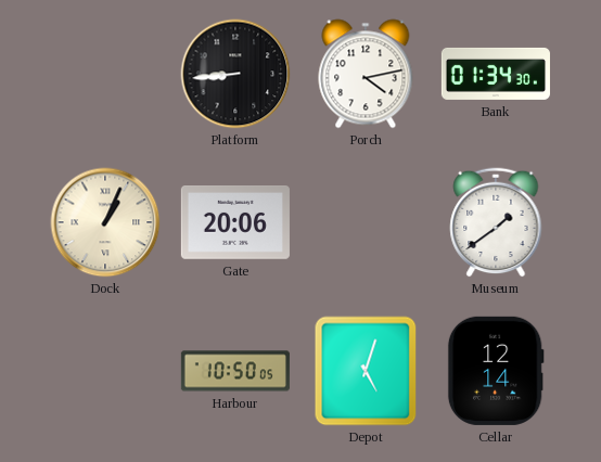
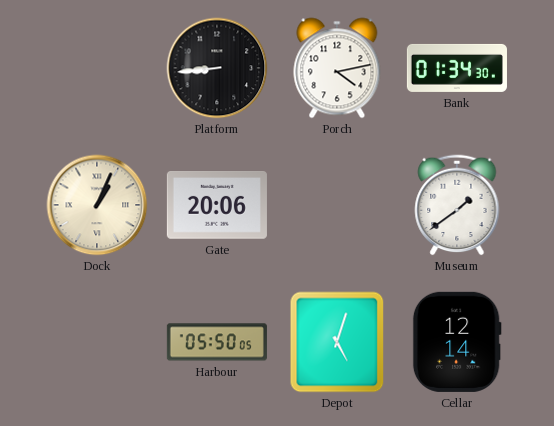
Harbour: 10:50 -> 05:50 (217, 342)
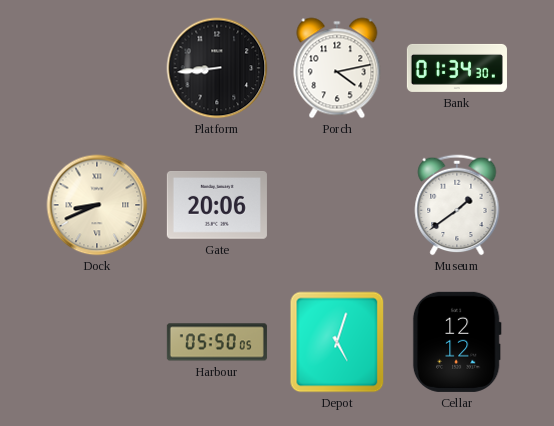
Dock: 1:04 -> 8:41 (97, 205)
Cellar: 12:14 -> 12:12 (457, 342)
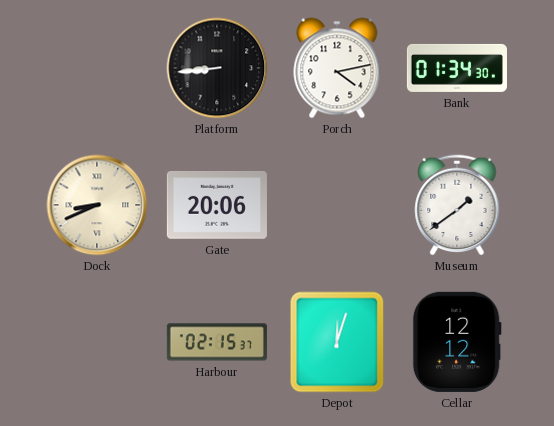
Harbour: 05:50 -> 02:15 (217, 342)
Depot: 5:03 -> 12:03 (337, 342)
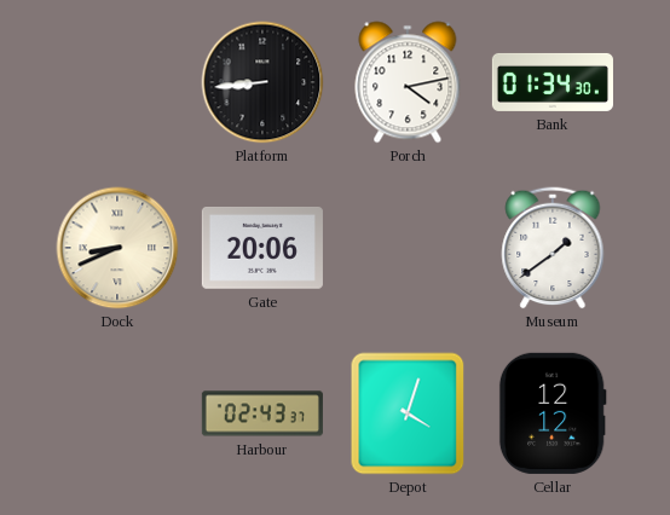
Harbour: 02:15 -> 02:43 (262, 413)
Depot: 12:03 -> 4:03 (408, 413)
